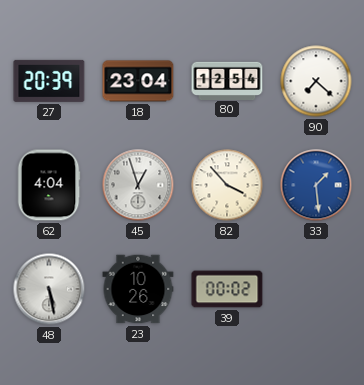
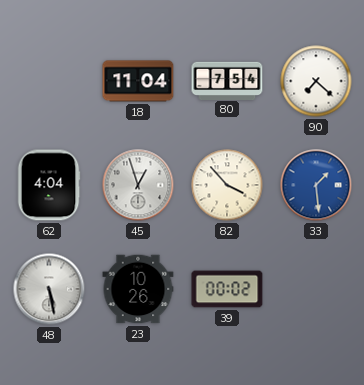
27: 20:39 -> none (49, 81)
18: 23:04 -> 11:04 (138, 81)
80: 12:54 -> 7:54 (227, 80)
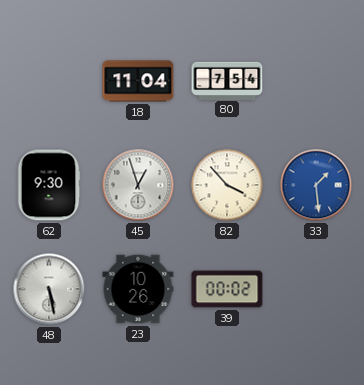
90: 7:22 -> none (316, 81)
62: 4:04 -> 9:30 (49, 185)
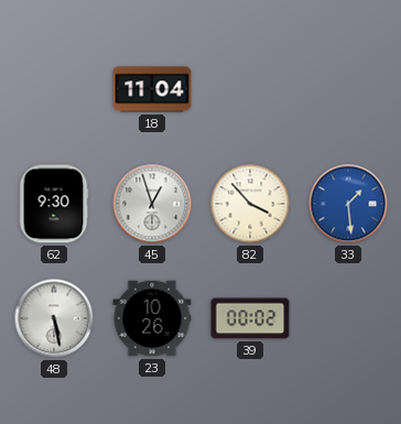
80: 7:54 -> none (227, 80)
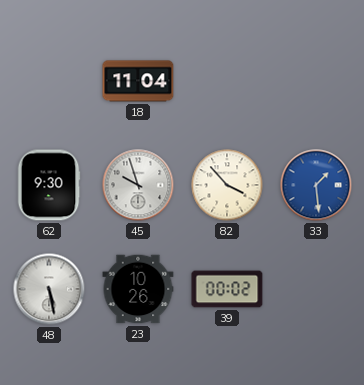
45: 12:57 -> 9:57 (138, 185)
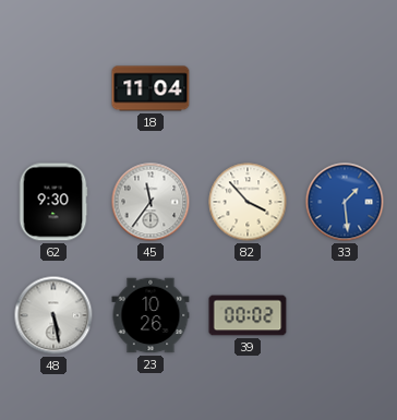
45: 9:57 -> 11:36 (151, 202)
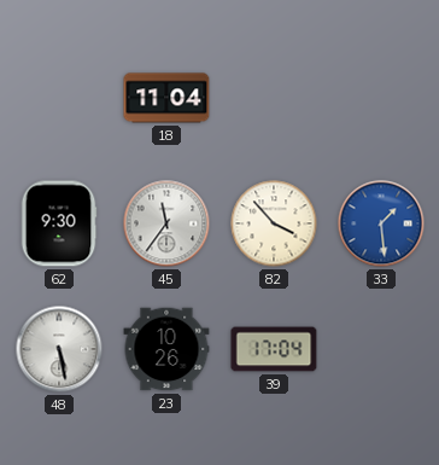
39: 00:02 -> 17:04 (274, 349)
